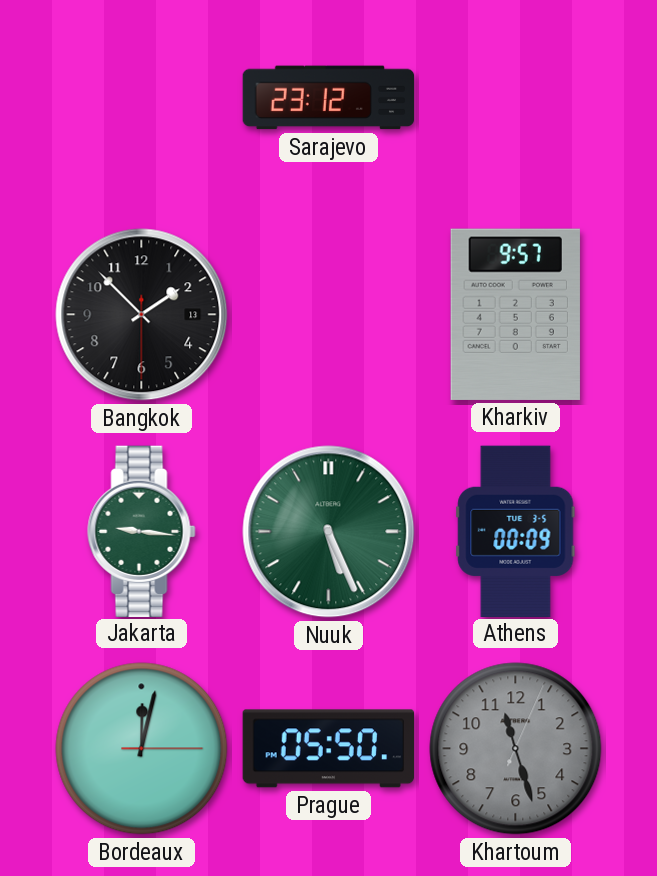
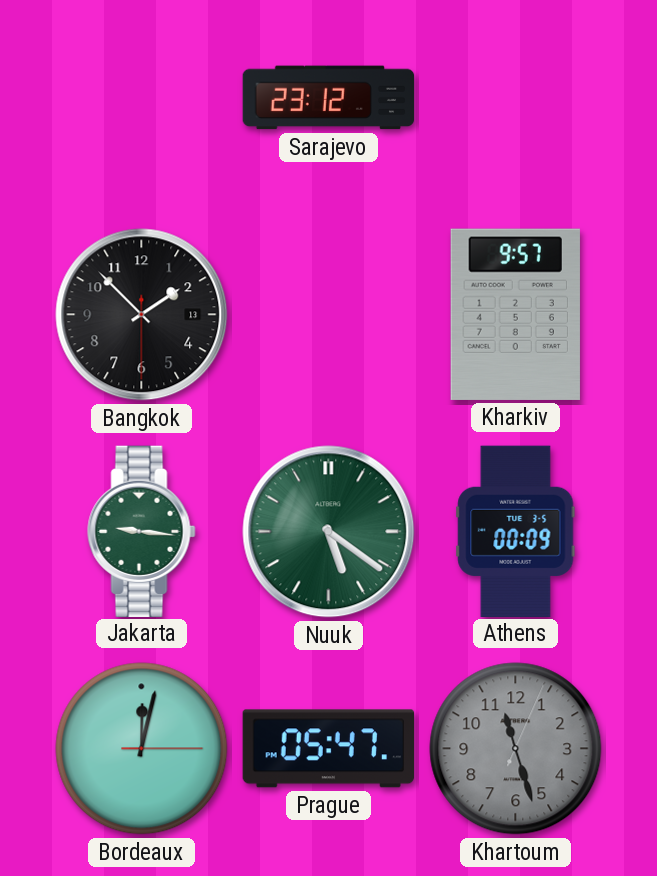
Nuuk: 5:26 -> 5:21 (329, 532)
Prague: 05:50 -> 05:47 (328, 749)
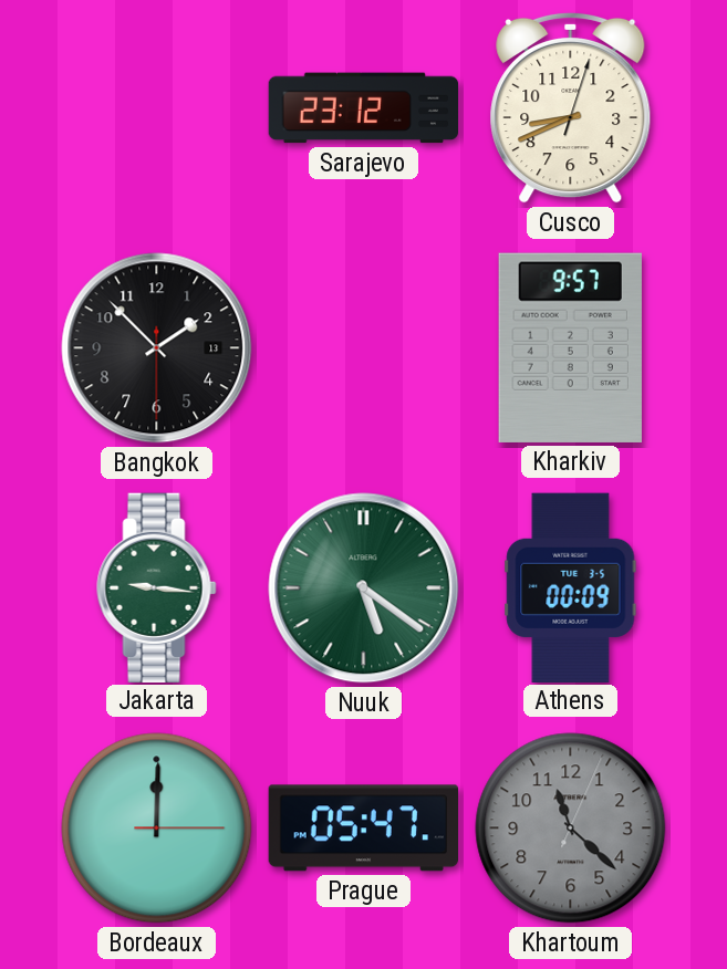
Cusco: none -> 8:41 (571, 107)
Bordeaux: 12:02 -> 12:00 (157, 829)
Khartoum: 11:27 -> 11:22 (571, 829)
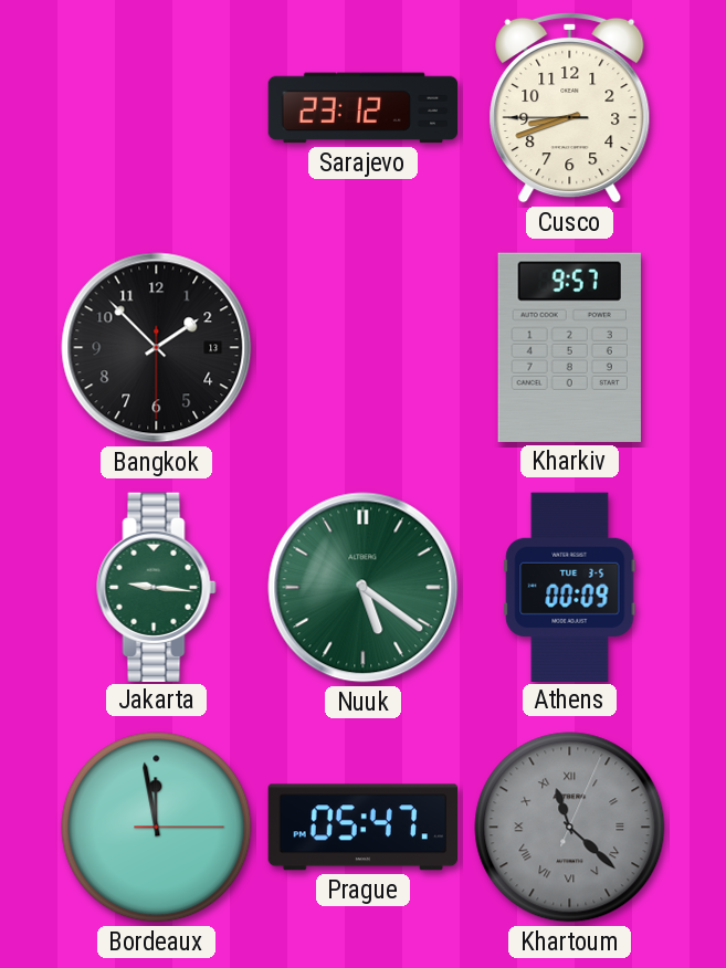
Cusco: 8:41:03 -> 8:41:45 (570, 107)
Bordeaux: 12:00 -> 11:58 (157, 828)
Khartoum numerals: Arabic -> Roman (570, 828)
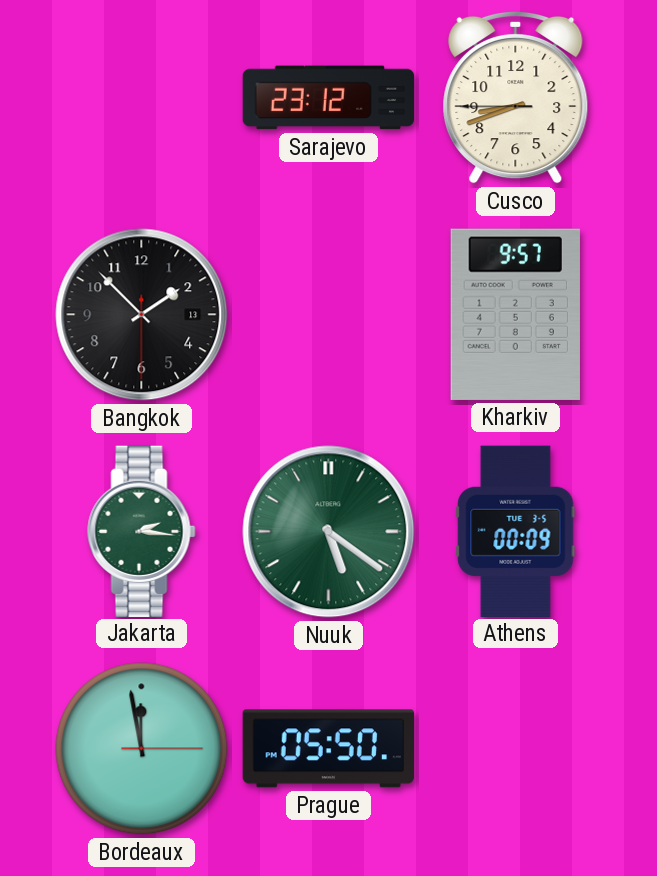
Jakarta: 9:16 -> 2:16 (142, 531)
Prague: 05:47 -> 05:50 (328, 749)
Khartoum: 11:22 -> none (570, 828)
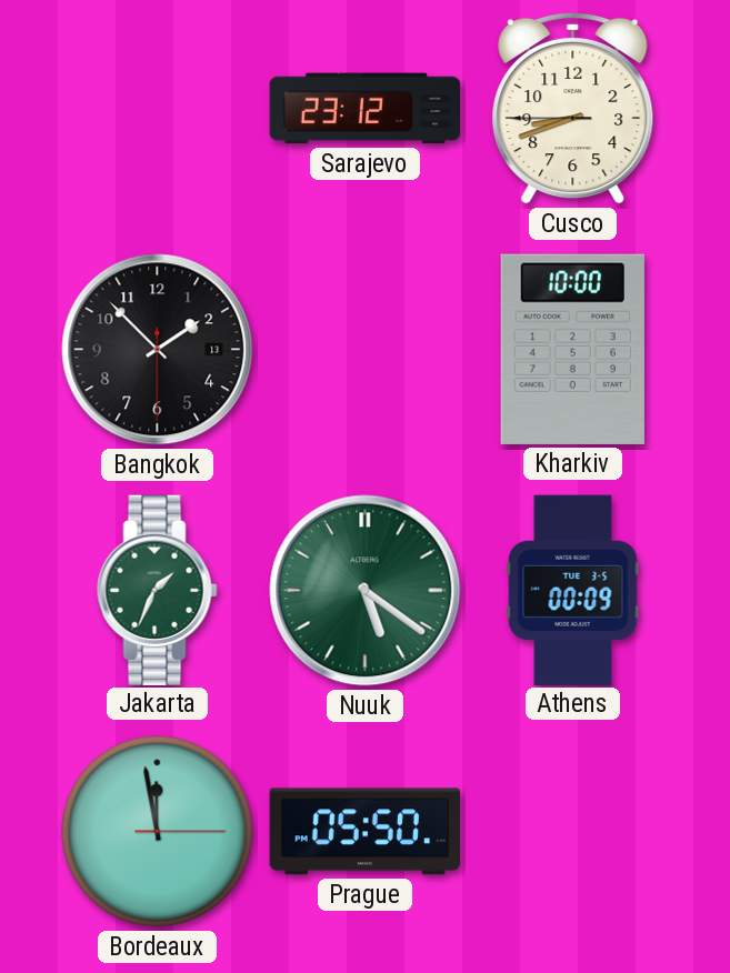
Kharkiv: 9:57 -> 10:00 (572, 349)
Jakarta: 2:16 -> 1:34 (158, 590)
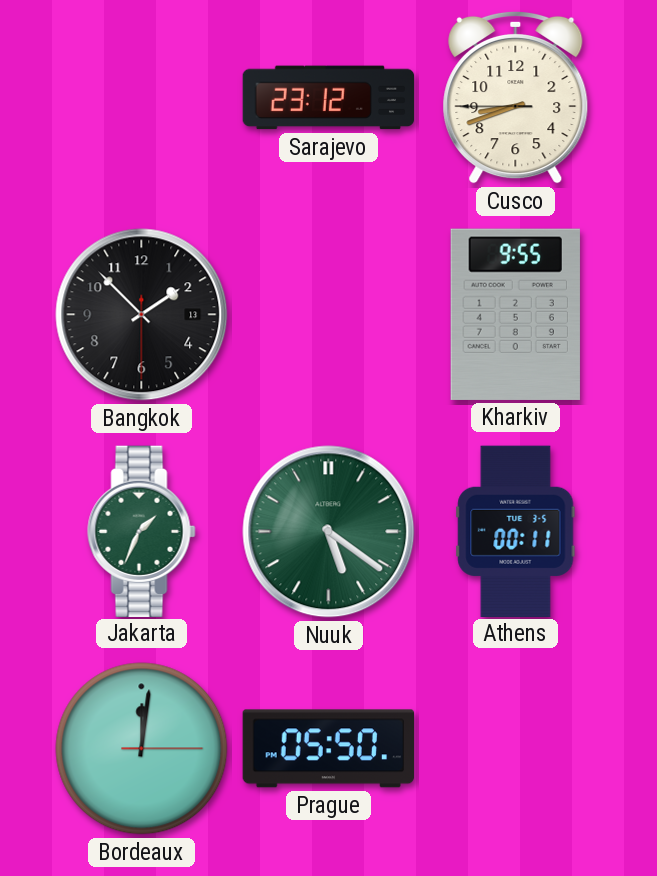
Kharkiv: 10:00 -> 9:55 (515, 314)
Athens: 00:09 -> 00:11 (516, 531)
Bordeaux: 11:58 -> 12:01 (142, 749)
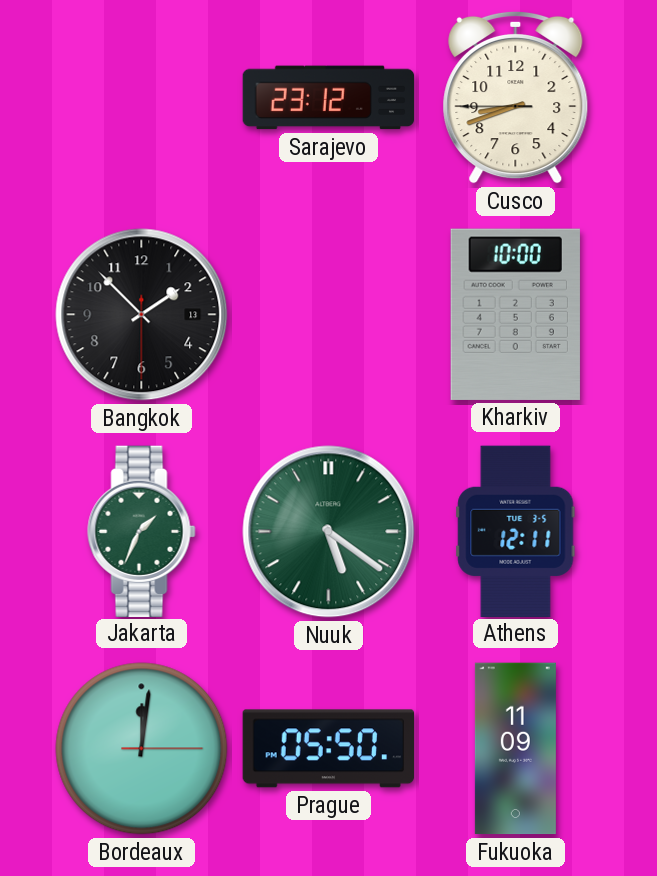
Kharkiv: 9:55 -> 10:00 (515, 314)
Athens: 00:11 -> 12:11 (516, 531)
Fukuoka: none -> 11:09 (515, 749)
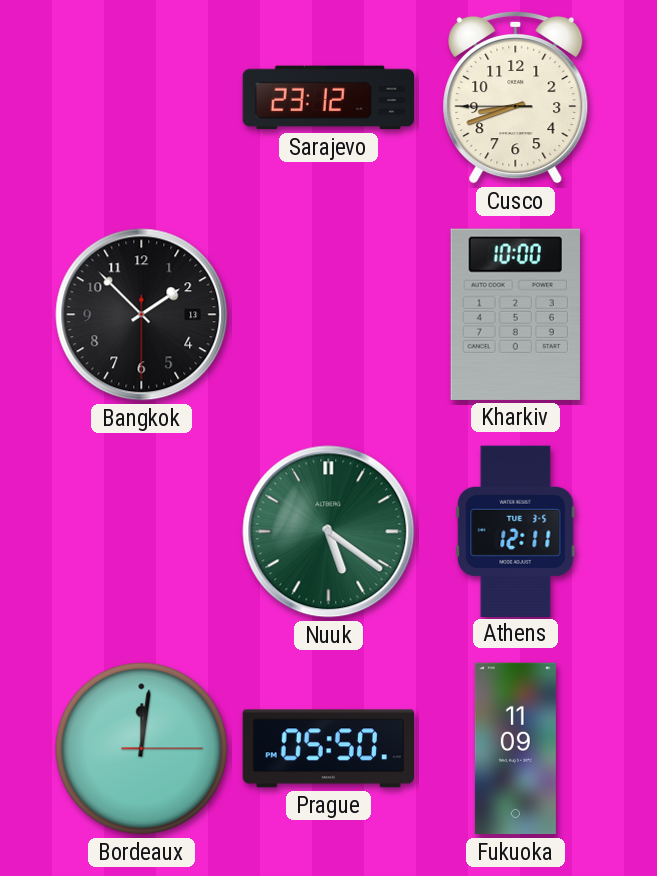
Jakarta: 1:34 -> none (142, 531)
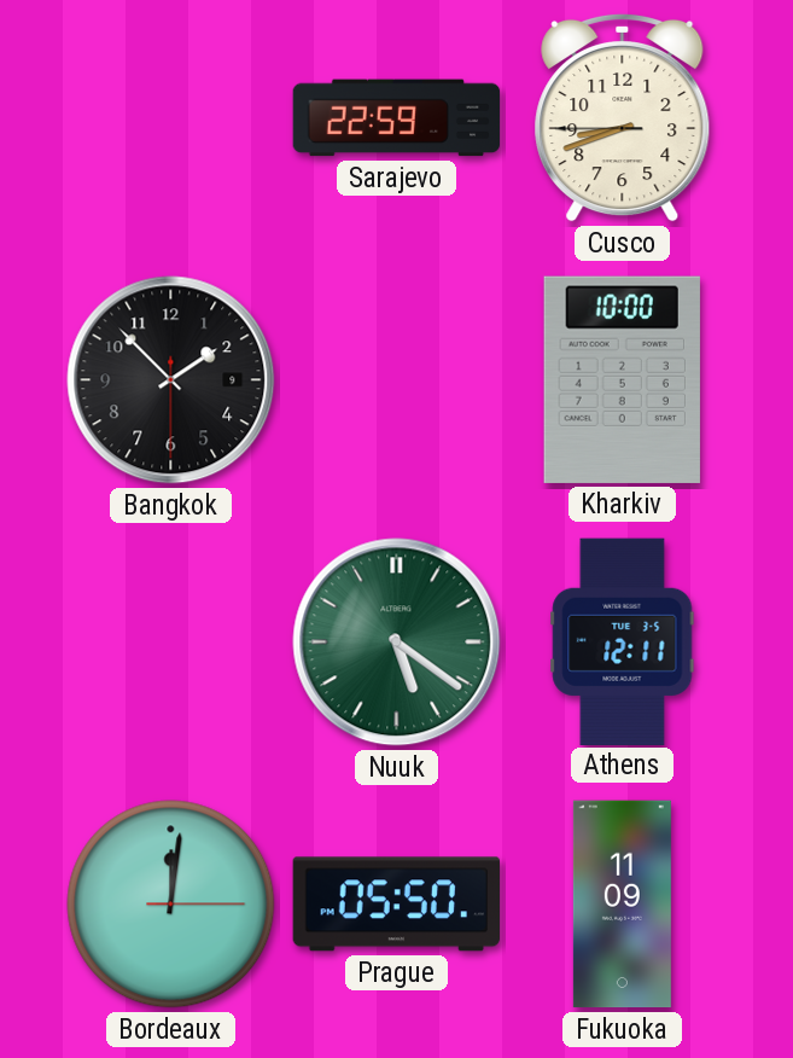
Sarajevo: 23:12 -> 22:59 (397, 118)
Bangkok date: 13 -> 9 (171, 380)
